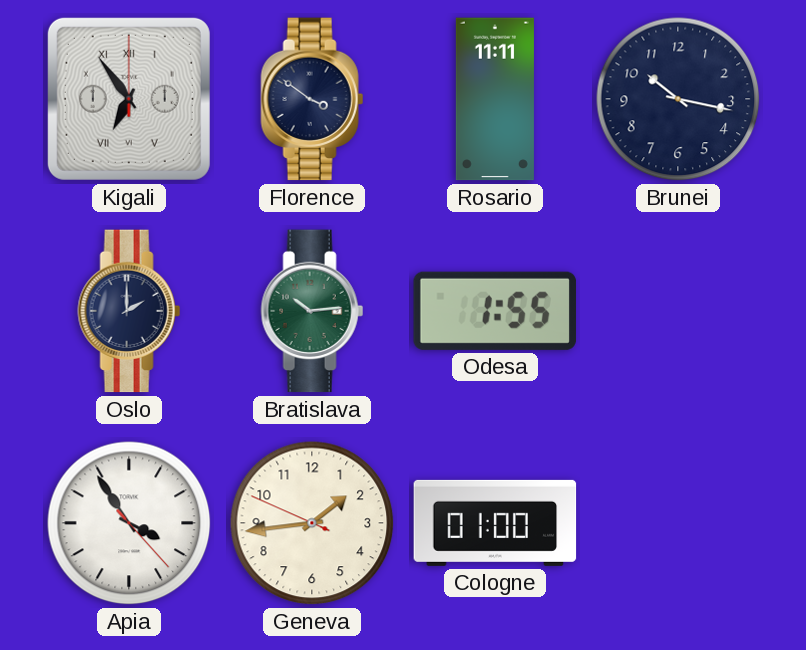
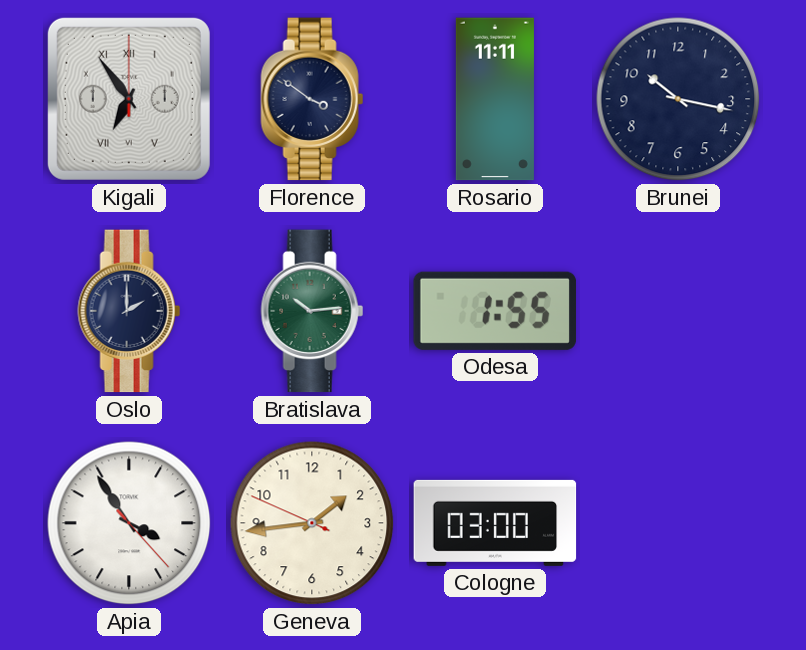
Cologne: 01:00 -> 03:00 (495, 523)
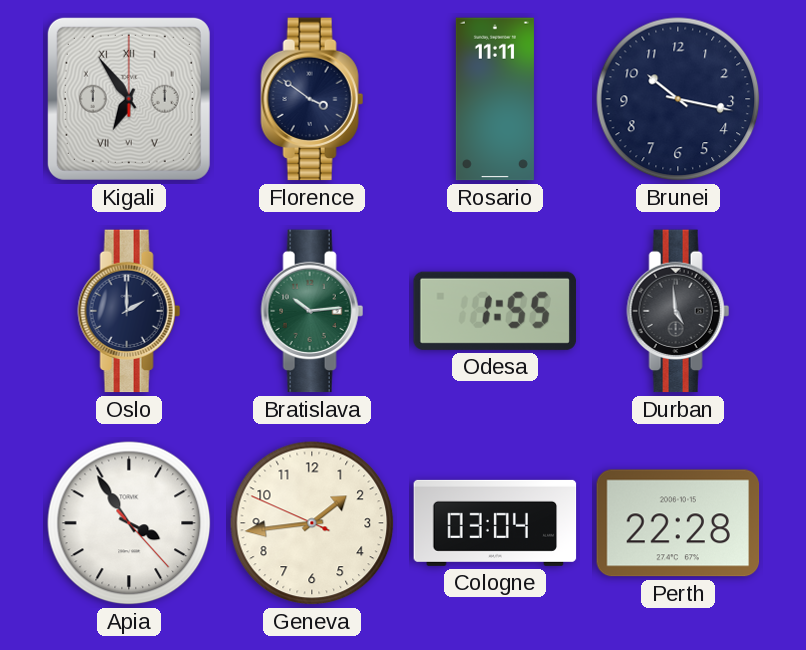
Durban: none -> 4:59 (678, 311)
Cologne: 03:00 -> 03:04 (495, 523)
Perth: none -> 22:28 (678, 523)
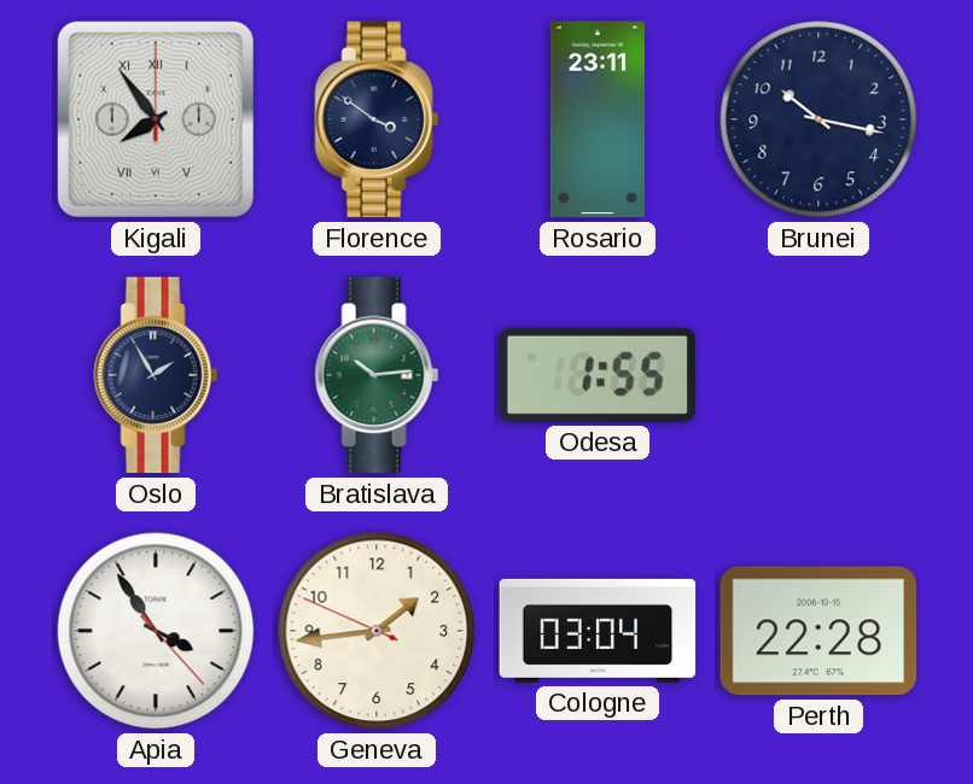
Kigali: 6:54 -> 7:54 (156, 119)
Rosario: 11:11 -> 23:11 (598, 119)
Oslo: 2:00 -> 1:55 (156, 375)
Durban: 4:59 -> none (678, 311)
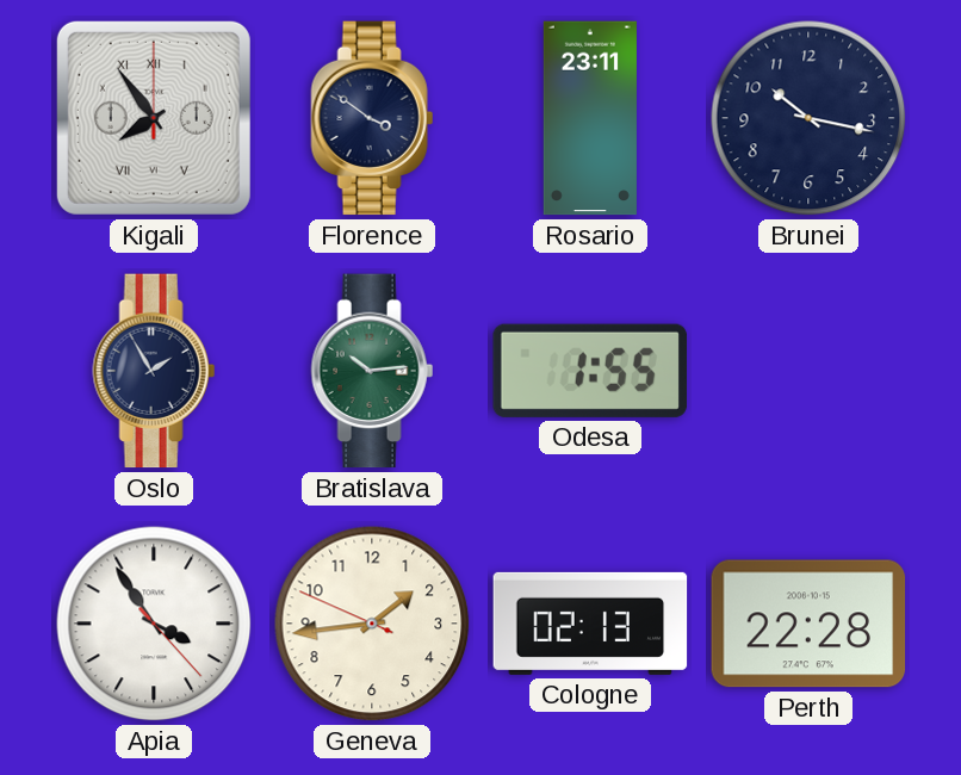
Cologne: 03:04 -> 02:13 (590, 624)
